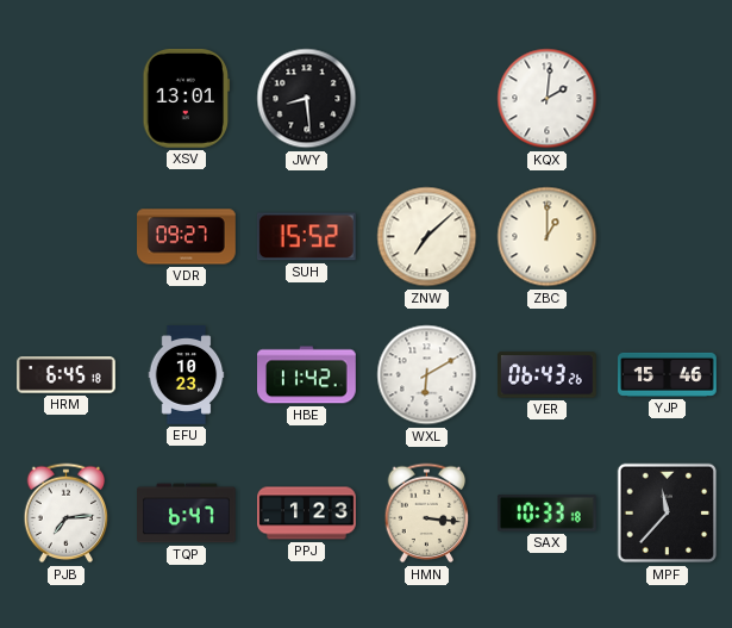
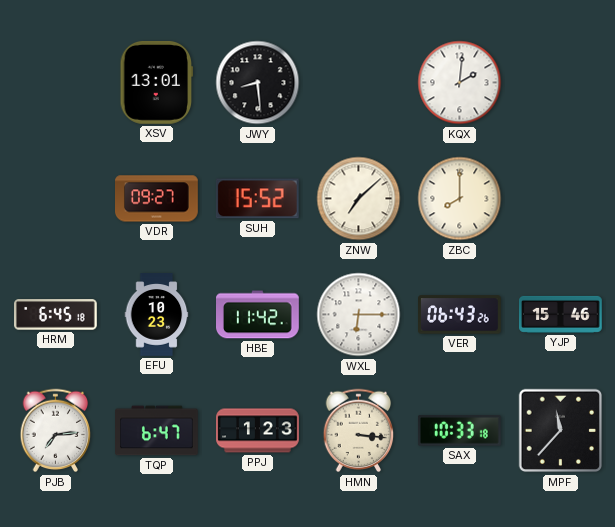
ZBC: 1:00 -> 8:00 (460, 199)
WXL: 6:10 -> 6:15 (359, 315)
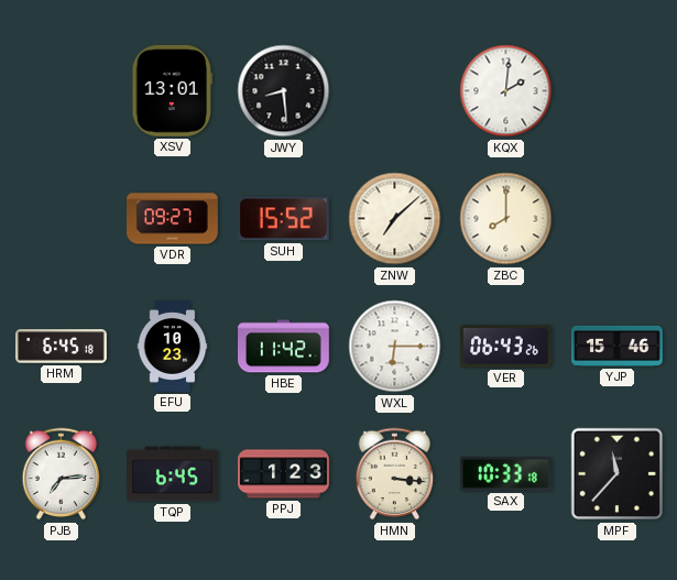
TQP: 6:47 -> 6:45 (173, 474)
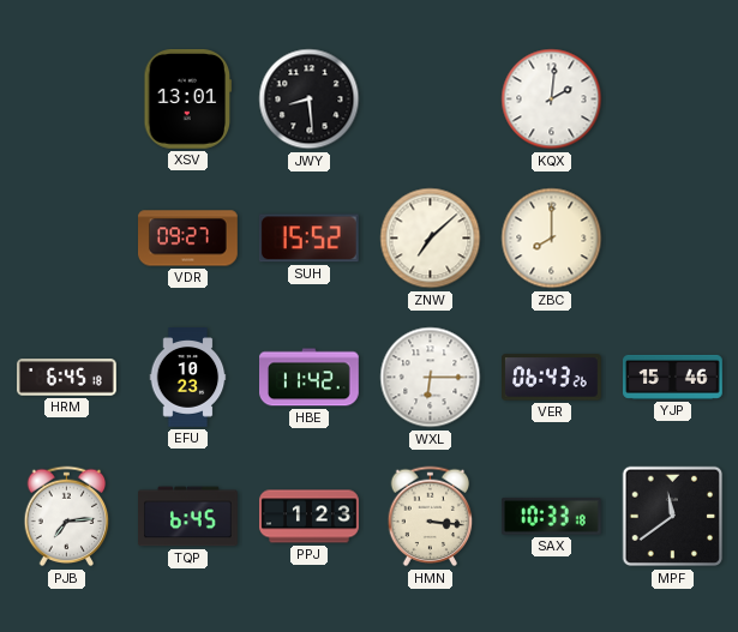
MPF: 11:37 -> 11:39 (673, 517)
